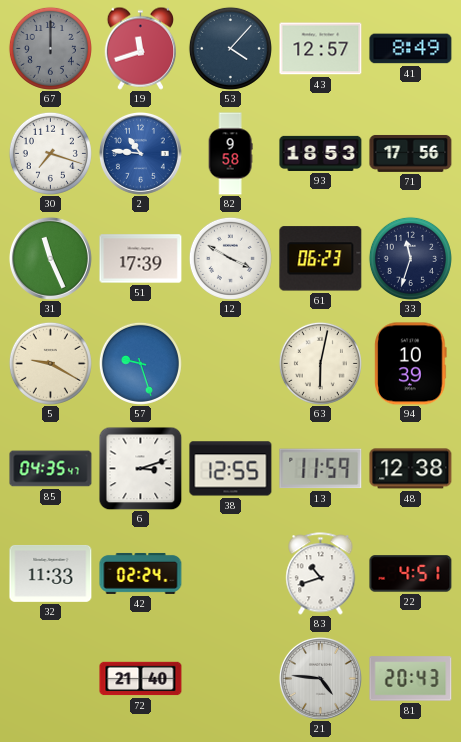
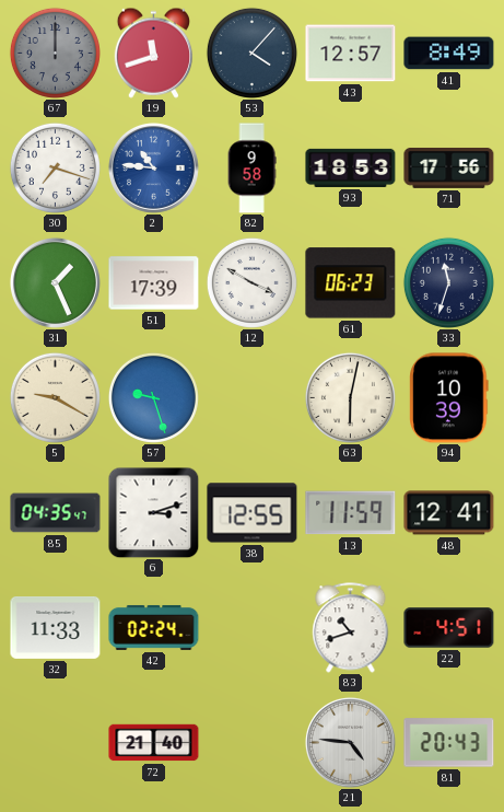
31: 11:26 -> 1:26 (55, 282)
48: 12:38 -> 12:41 (449, 513)
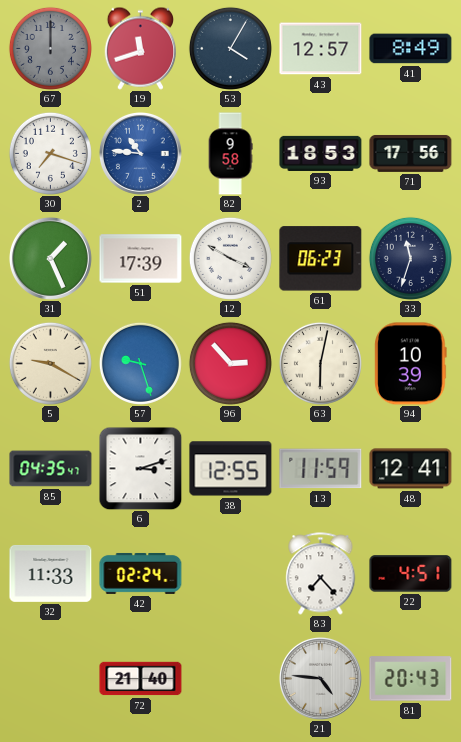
53: 4:07 -> 4:05 (230, 48)
96: none -> 2:53 (230, 363)
83: 10:42 -> 7:23 (321, 574)
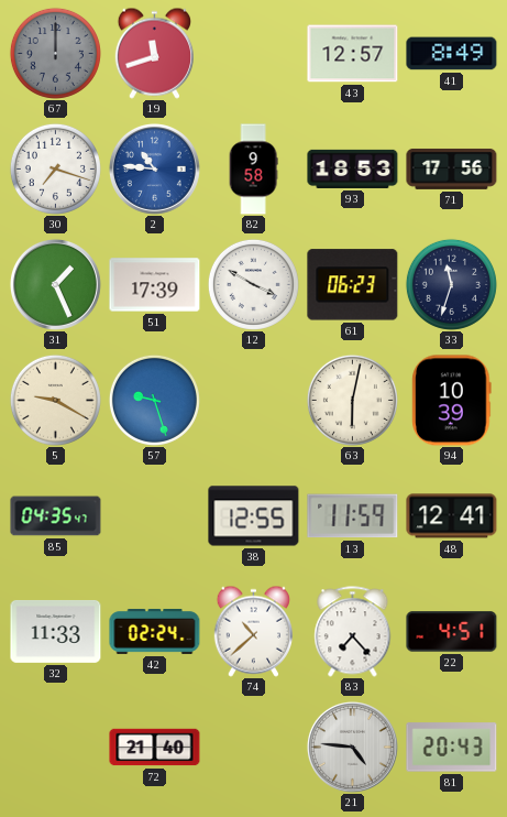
53: 4:05 -> none (230, 48)
96: 2:53 -> none (230, 363)
6: 3:12 -> none (140, 468)
74: none -> 10:38 (253, 631)
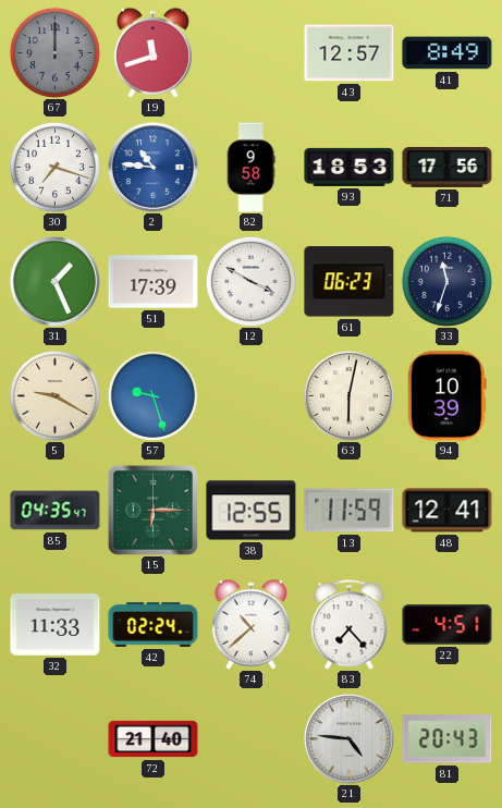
15: none -> 6:15 (152, 510)
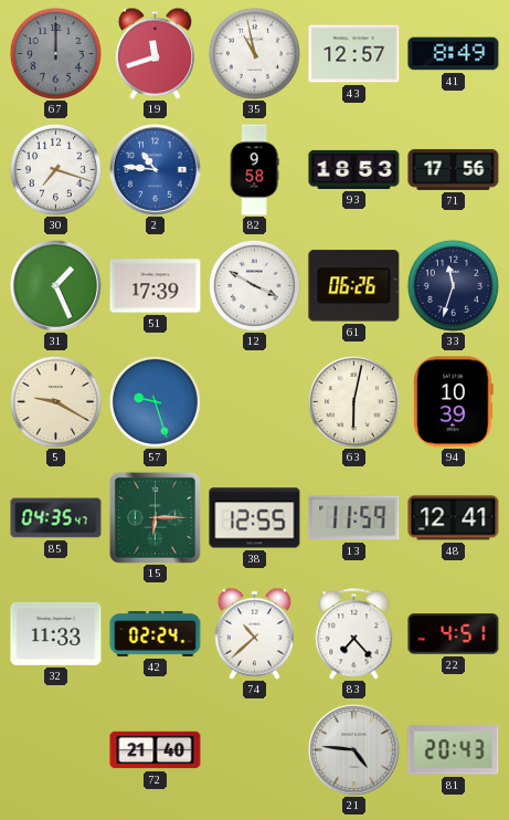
35: none -> 10:58 (254, 53)
61: 06:23 -> 06:26 (354, 286)
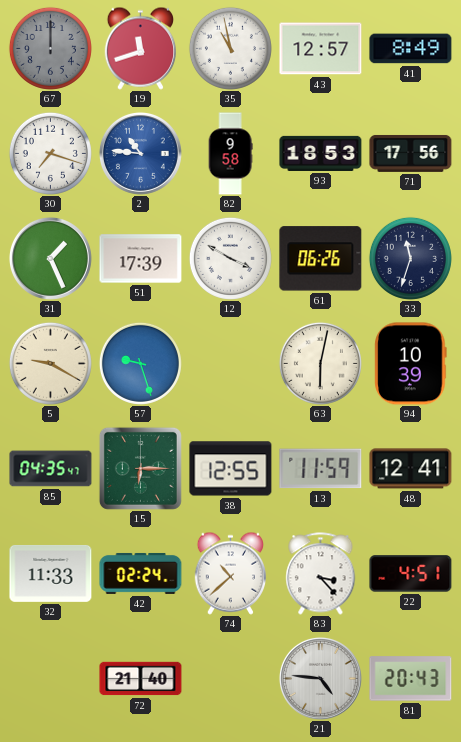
83: 7:23 -> 3:23 (321, 574)
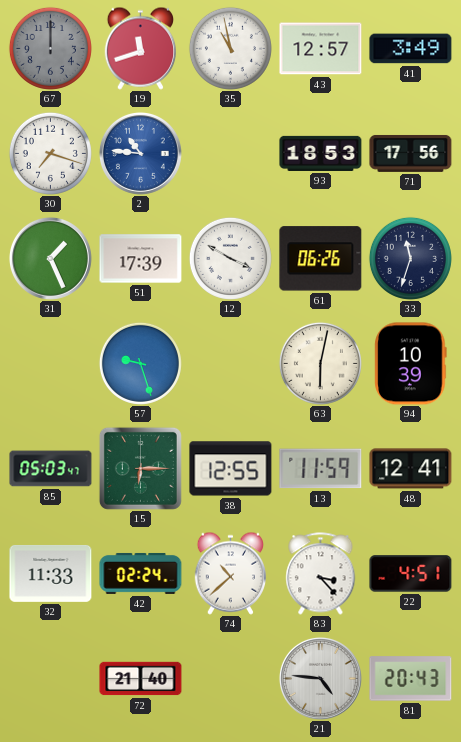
41: 8:49 -> 3:49 (411, 49)
82: 9:58 -> none (230, 154)
5: 9:20 -> none (50, 363)
85: 04:35 -> 05:03 (51, 469)
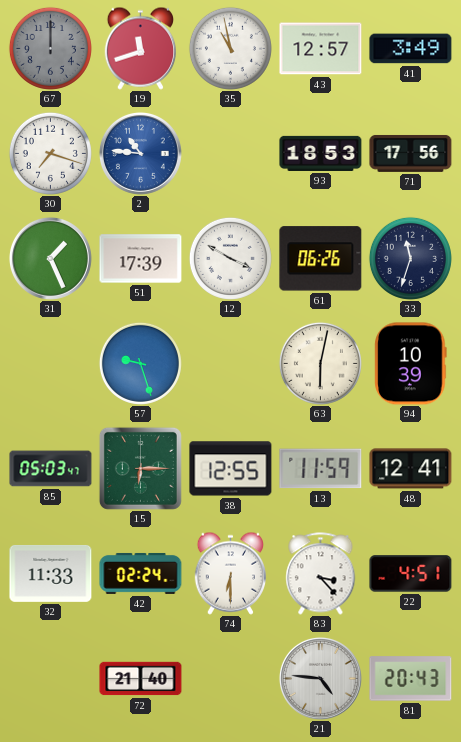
74: 10:38 -> 6:30 (230, 573)
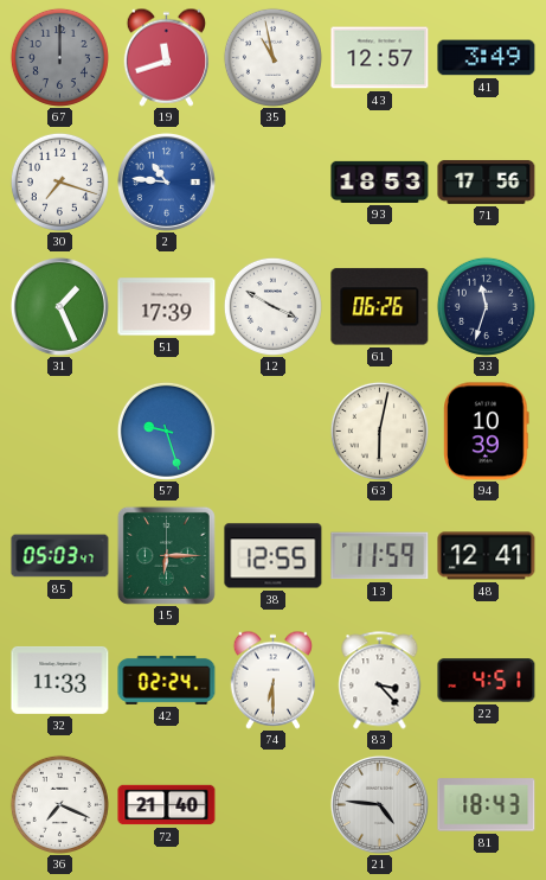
36: none -> 7:19 (59, 804)
81: 20:43 -> 18:43 (487, 805)
